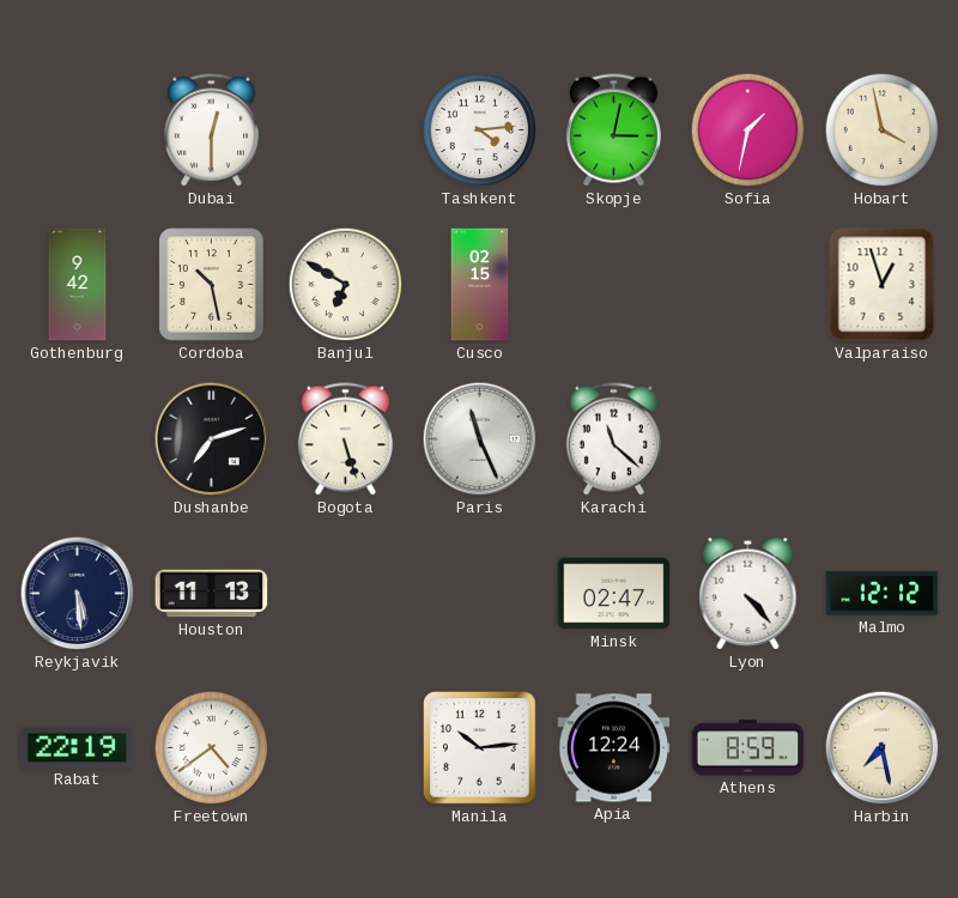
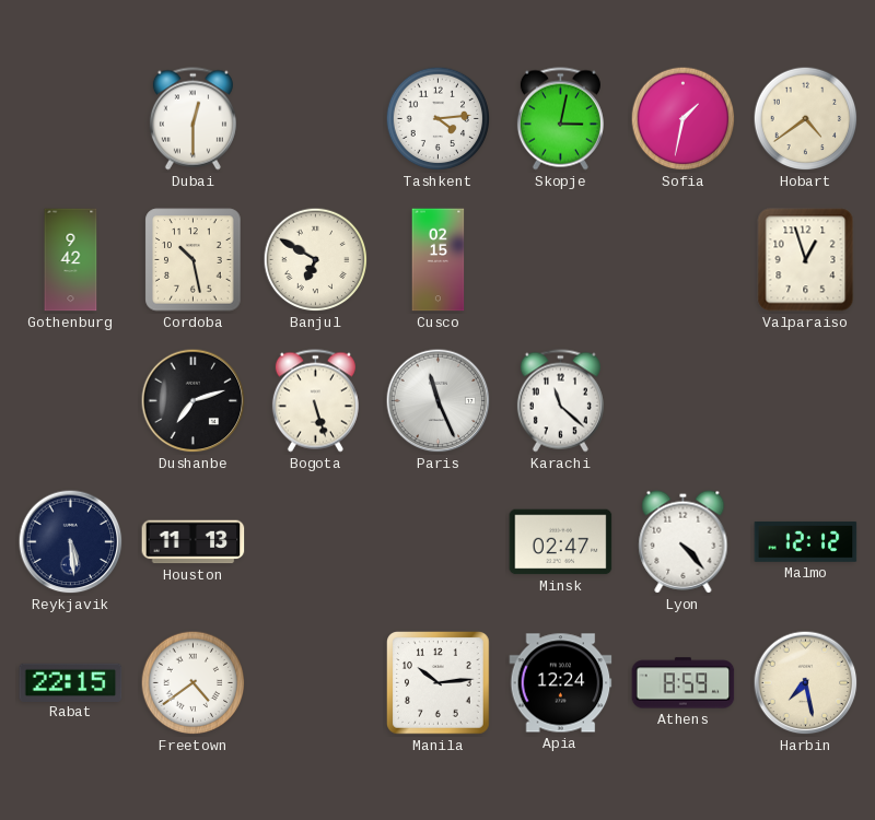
Hobart: 3:58 -> 4:39 (806, 119)
Rabat: 22:19 -> 22:15 (71, 682)
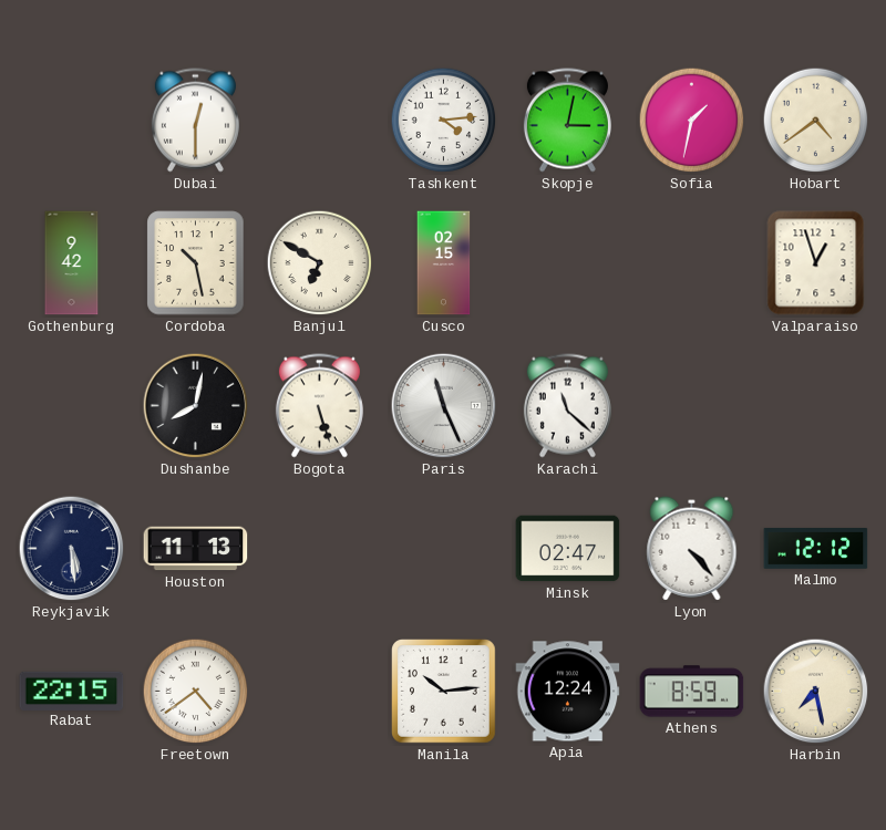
Dushanbe: 7:12 -> 8:02 (196, 406)
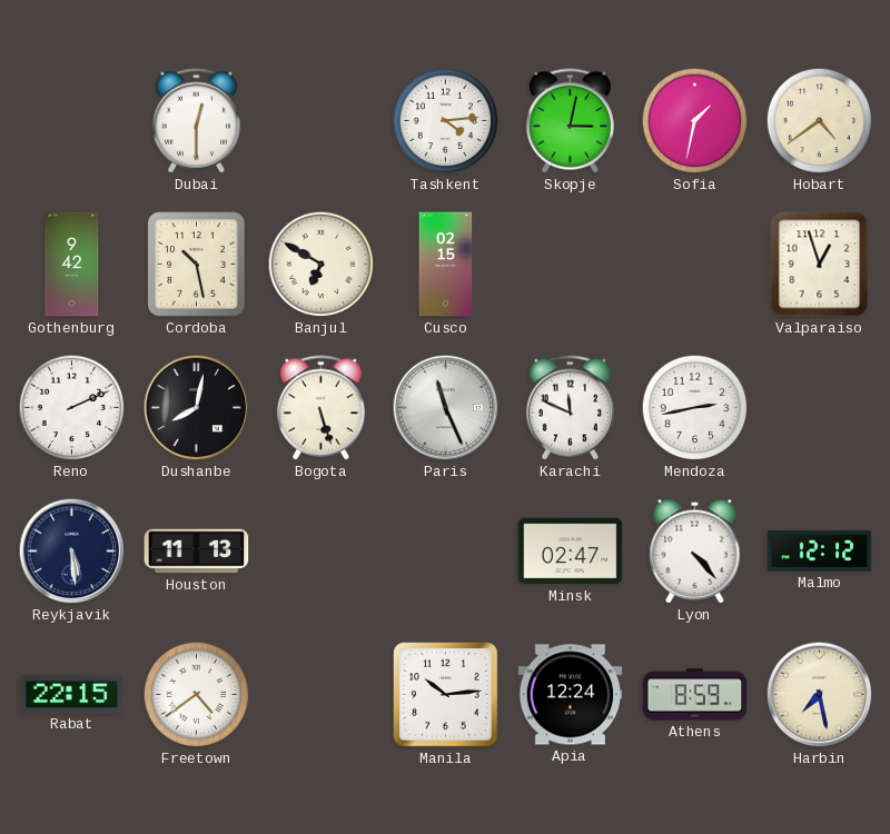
Reno: none -> 2:11 (72, 408)
Karachi: 11:22 -> 11:49 (570, 408)
Mendoza: none -> 2:43 (695, 408)
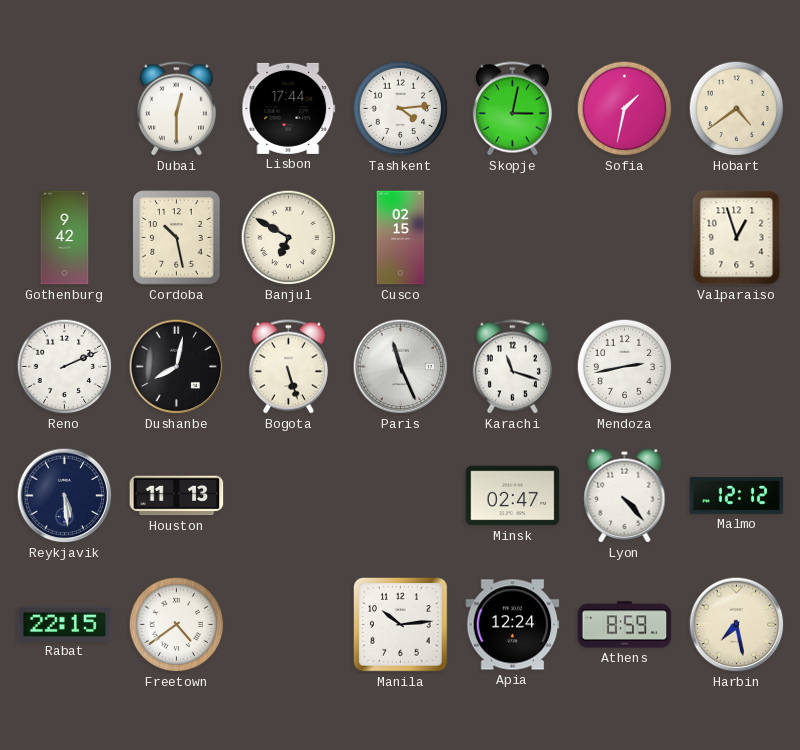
Lisbon: none -> 17:44 (289, 108)
Karachi: 11:49 -> 11:18 (512, 367)
